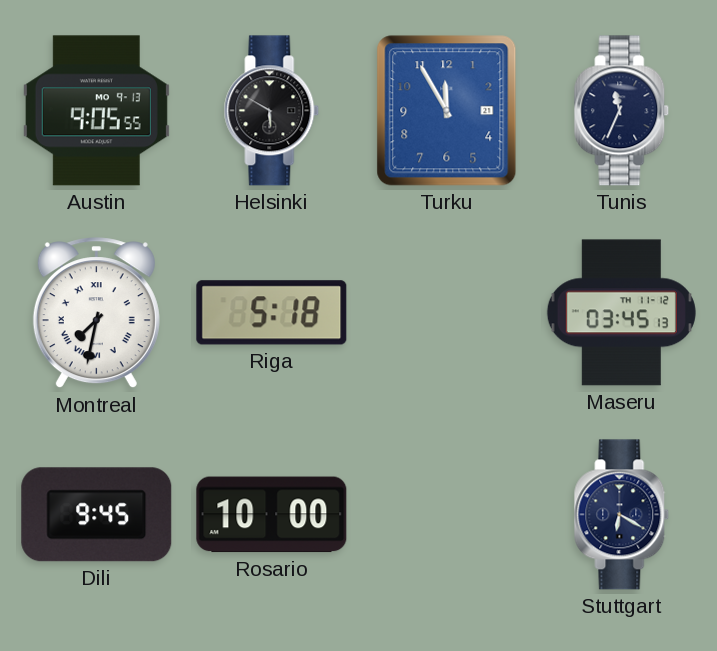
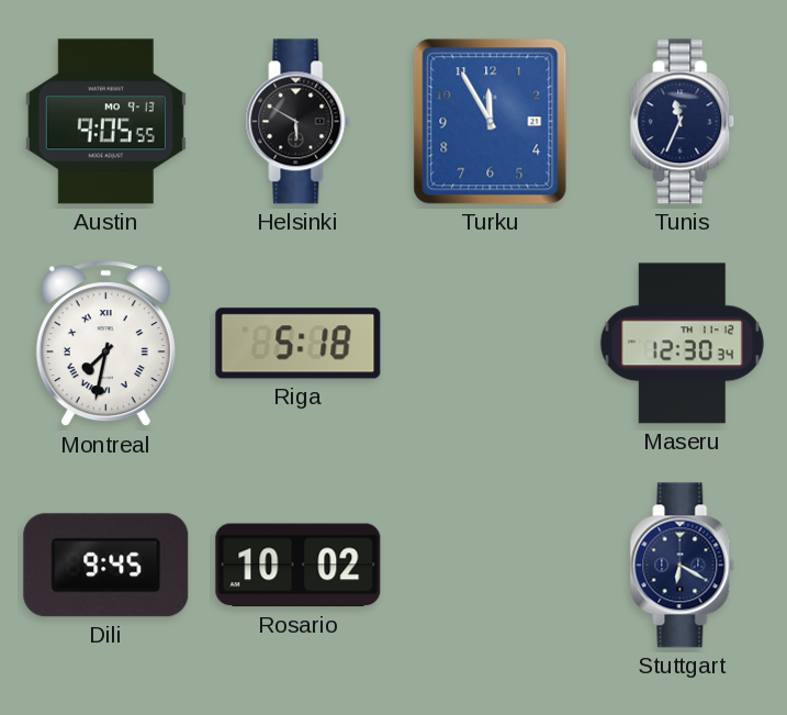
Maseru: 03:45 -> 12:30 (682, 344)
Rosario: 10:00 -> 10:02 (299, 566)
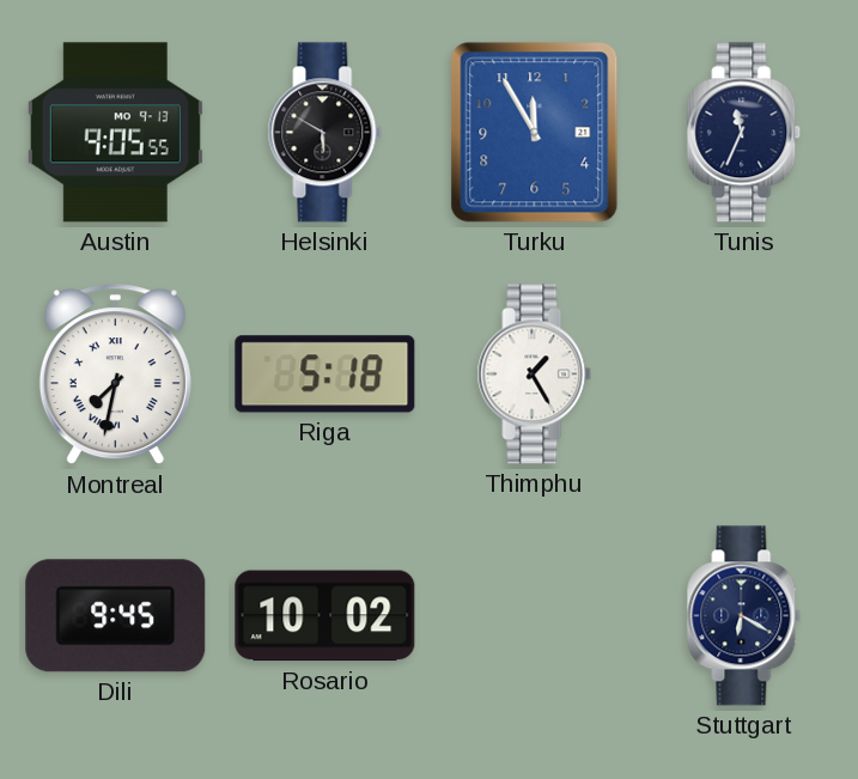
Thimphu: none -> 1:25 (535, 375)
Maseru: 12:30 -> none (682, 344)
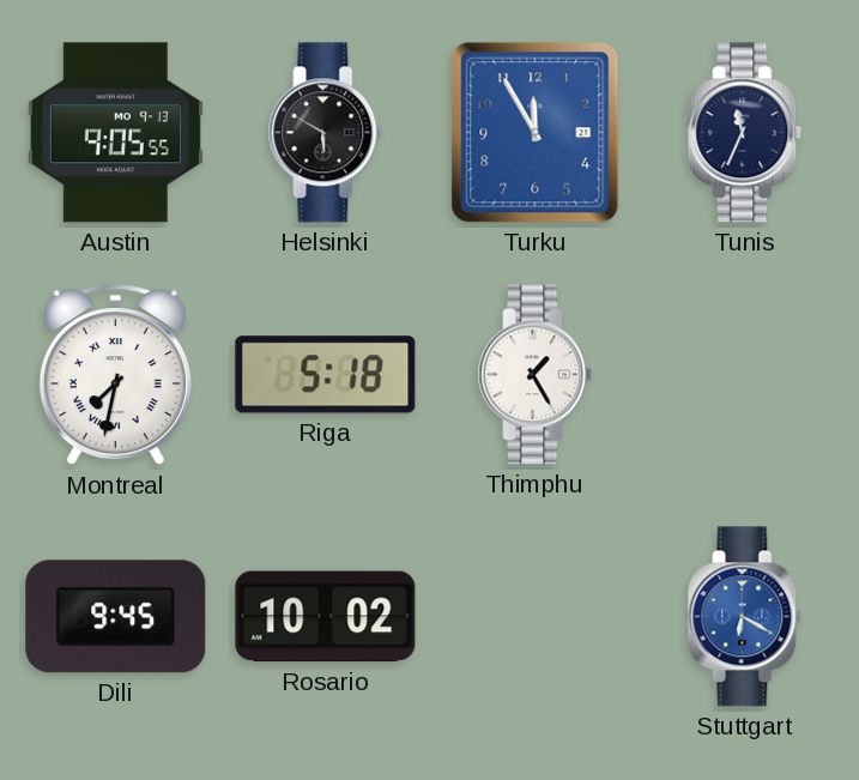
Stuttgart dial: navy -> blue (745, 617)
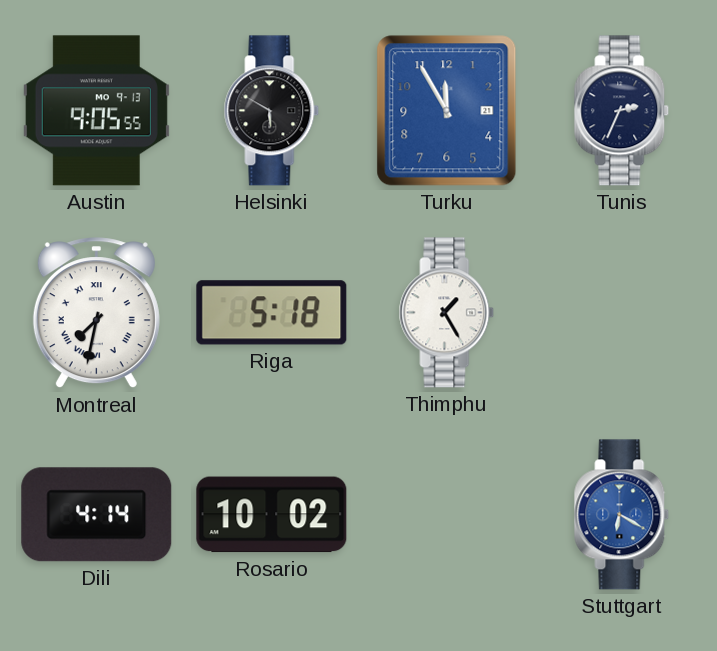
Tunis: 11:34 -> 2:34 (622, 111)
Dili: 9:45 -> 4:14 (97, 515)
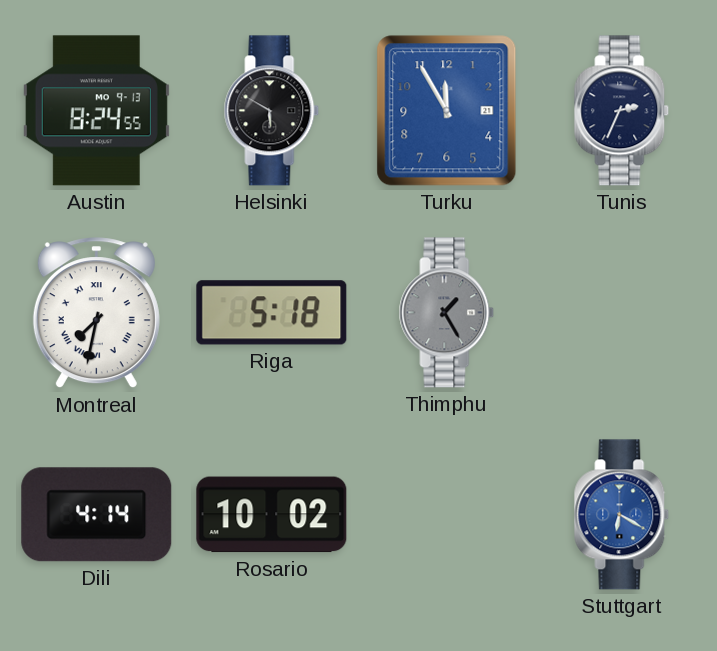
Austin: 9:05 -> 8:24 (96, 111)
Thimphu dial: white -> grey (447, 313)
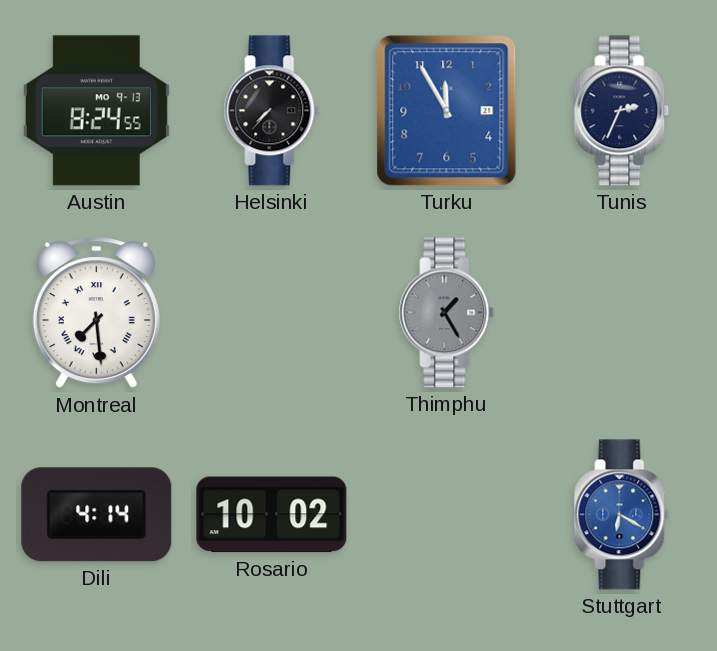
Helsinki: 5:50 -> 7:37 (272, 111)
Montreal: 7:32 -> 7:29 (96, 313)
Riga: 5:18 -> none (272, 313)
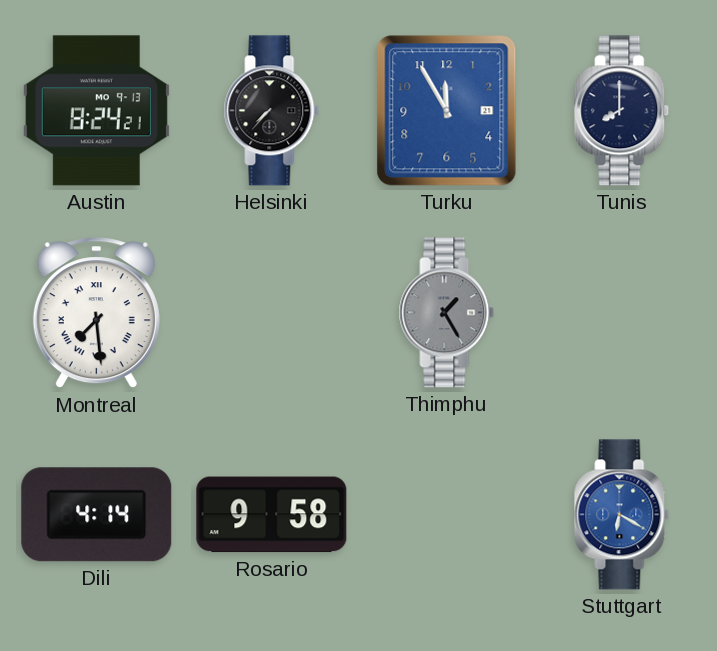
Austin: 8:24:55 -> 8:24:21 (96, 111)
Tunis: 2:34 -> 8:00 (622, 111)
Rosario: 10:02 -> 9:58 (272, 515)
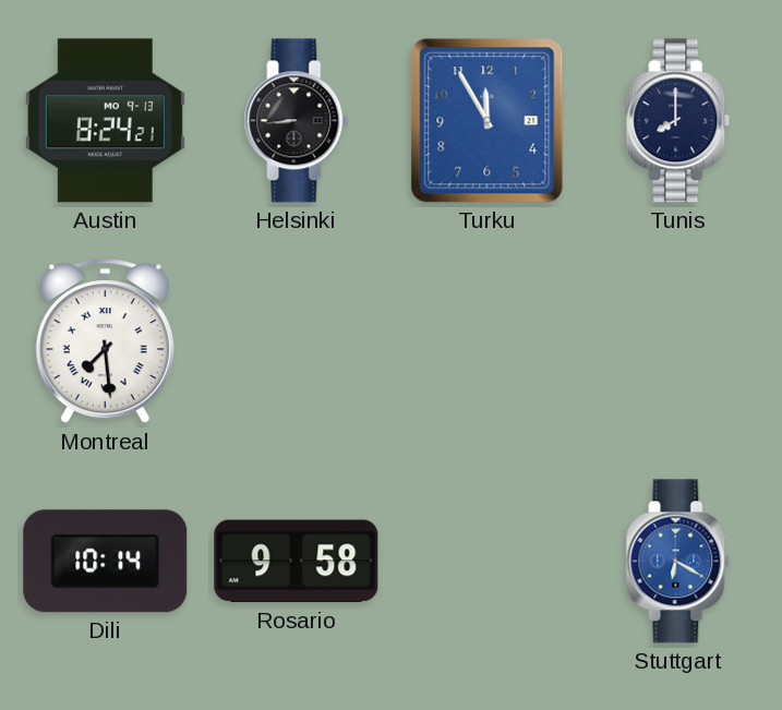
Helsinki: 7:37 -> 8:44 (297, 121)
Thimphu: 1:25 -> none (447, 313)
Dili: 4:14 -> 10:14 (106, 562)
